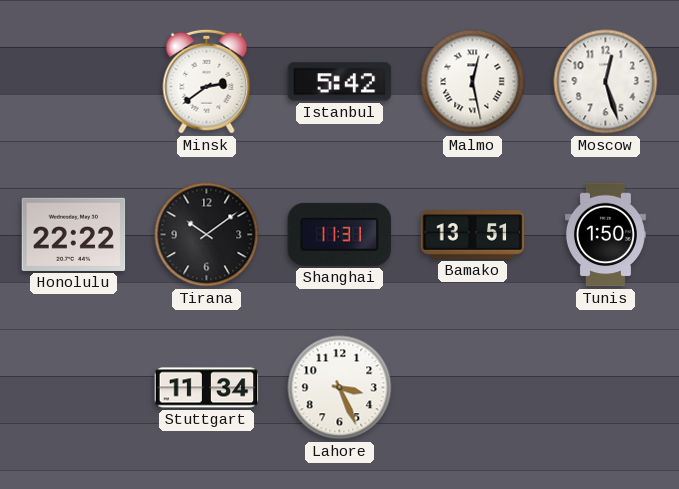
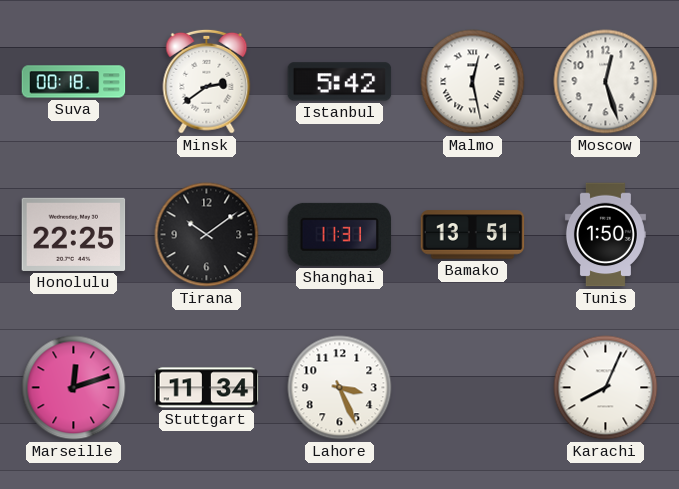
Suva: none -> 00:18 (74, 82)
Honolulu: 22:22 -> 22:25 (74, 234)
Marseille: none -> 12:12 (74, 388)
Karachi: none -> 8:04 (606, 388)
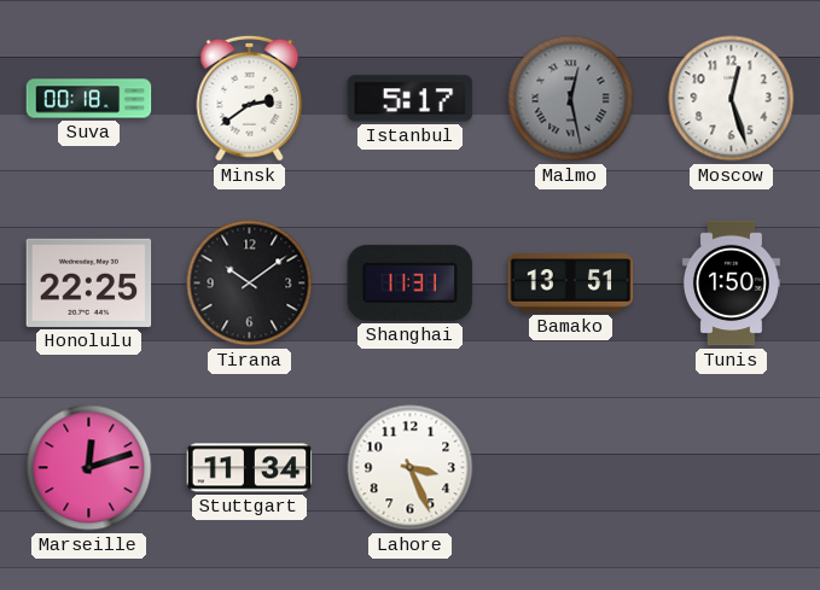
Istanbul: 5:42 -> 5:17 (411, 99)
Malmo dial: white -> grey (571, 99)
Karachi: 8:04 -> none (606, 388)
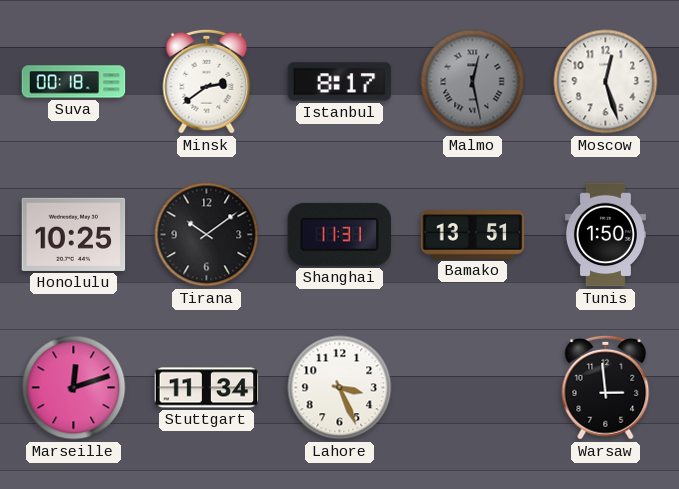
Istanbul: 5:17 -> 8:17 (340, 82)
Honolulu: 22:25 -> 10:25 (74, 234)
Warsaw: none -> 2:59 (606, 387)
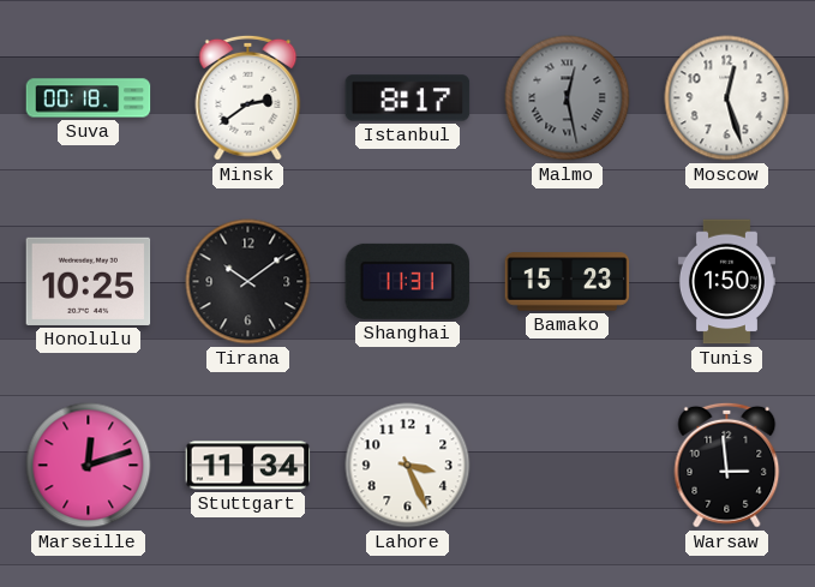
Bamako: 13:51 -> 15:23 (568, 282)
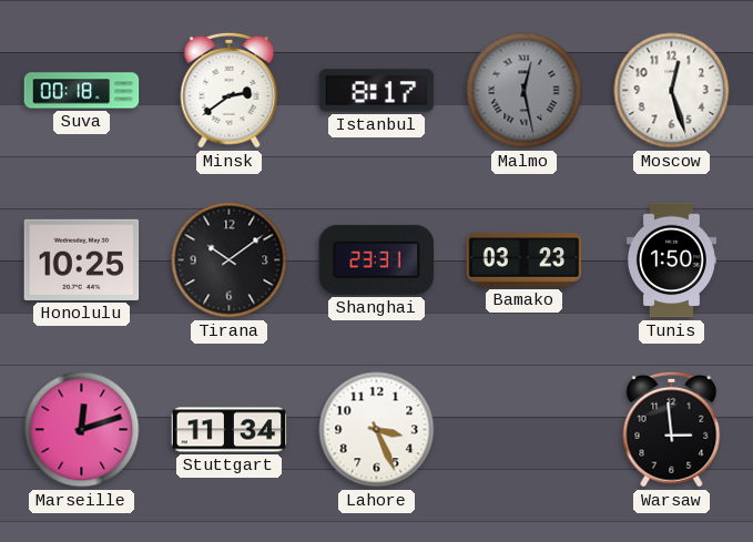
Shanghai: 11:31 -> 23:31 (377, 259)
Bamako: 15:23 -> 03:23 (525, 260)
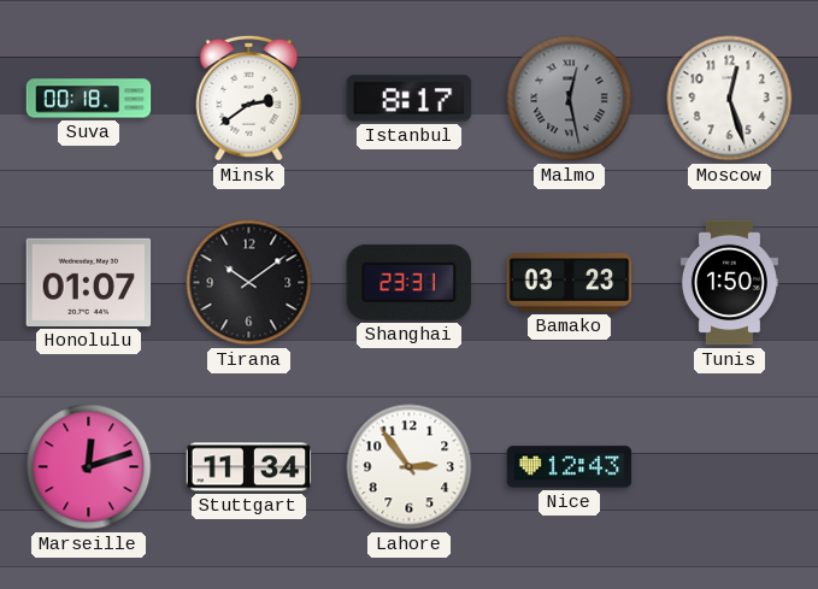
Honolulu: 10:25 -> 01:07 (89, 282)
Lahore: 3:26 -> 2:54 (410, 467)
Nice: none -> 12:43 (570, 467)
Warsaw: 2:59 -> none (672, 429)
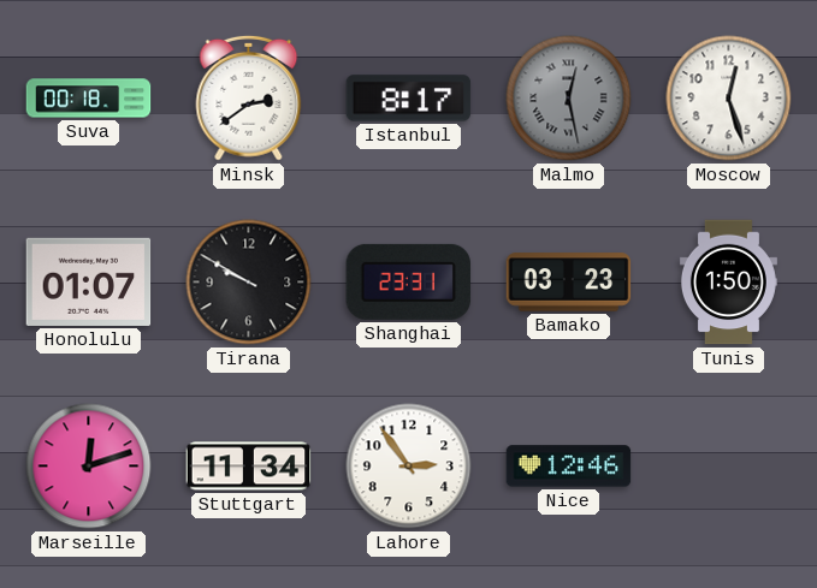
Tirana: 10:09 -> 9:50 (249, 283)
Nice: 12:43 -> 12:46 (569, 467)
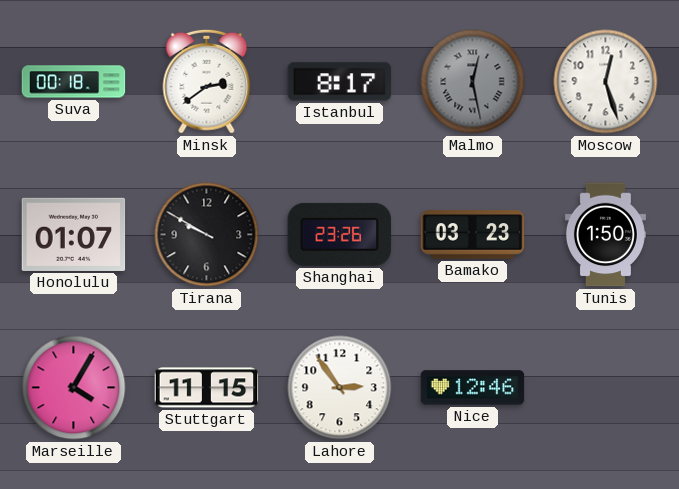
Shanghai: 23:31 -> 23:26 (340, 234)
Marseille: 12:12 -> 4:05 (74, 388)
Stuttgart: 11:34 -> 11:15 (207, 388)
